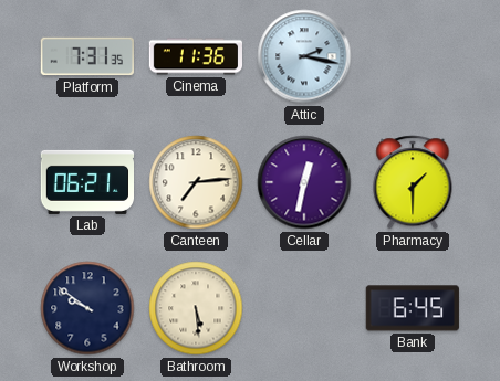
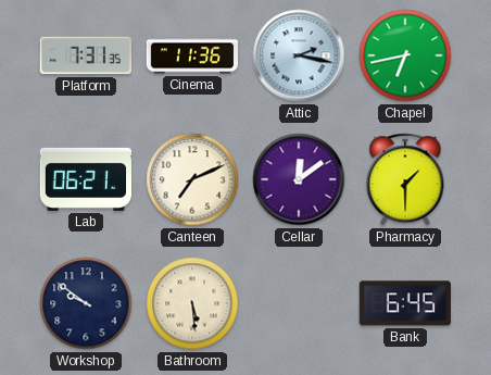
Chapel: none -> 6:43 (405, 55)
Canteen: 7:14 -> 7:11 (192, 179)
Cellar: 12:32 -> 12:09 (299, 179)
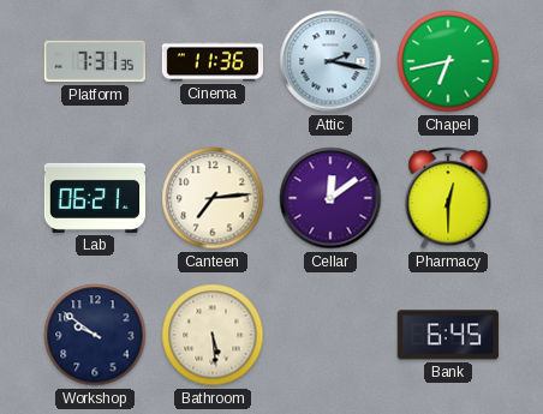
Canteen: 7:11 -> 7:14 (213, 198)
Pharmacy: 1:30 -> 12:30 (448, 198)
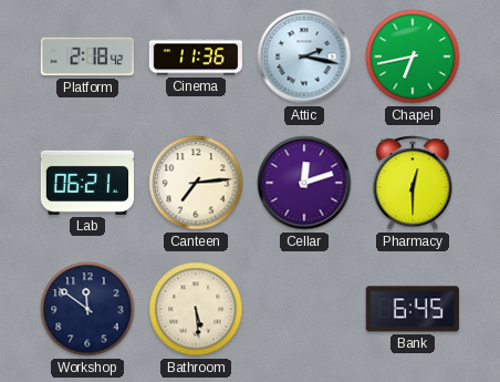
Platform: 7:31 -> 2:18 (87, 56)
Cellar: 12:09 -> 12:12 (304, 183)
Workshop: 9:51 -> 11:51 (87, 309)
